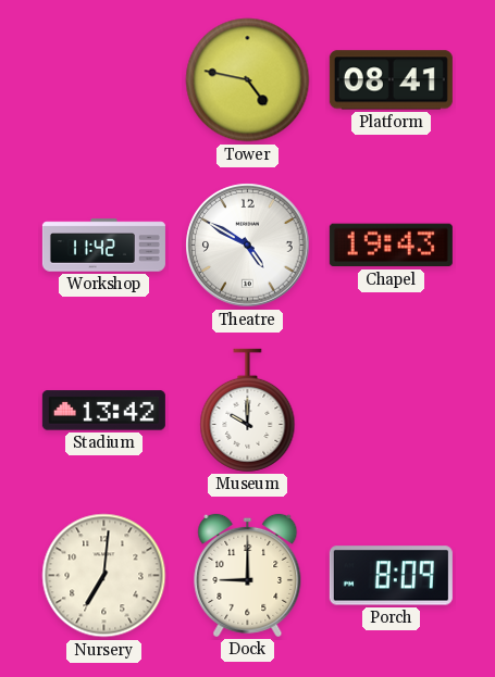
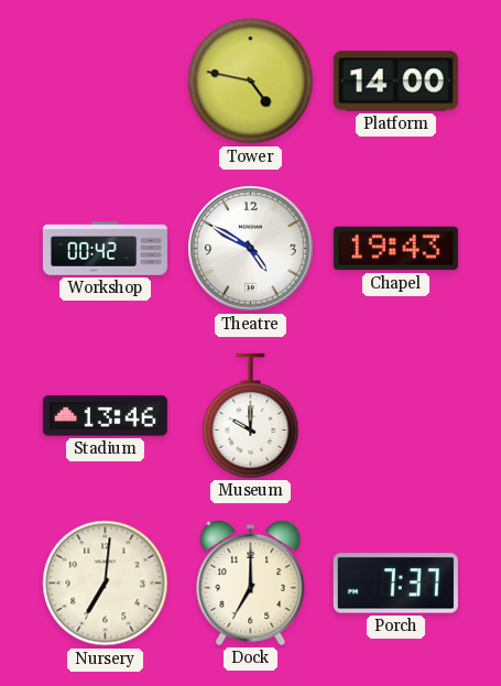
Platform: 08:41 -> 14:00 (395, 81)
Workshop: 11:42 -> 00:42 (105, 249)
Stadium: 13:42 -> 13:46 (105, 416)
Dock: 9:00 -> 7:00 (251, 582)
Porch: 8:09 -> 7:37 (395, 584)
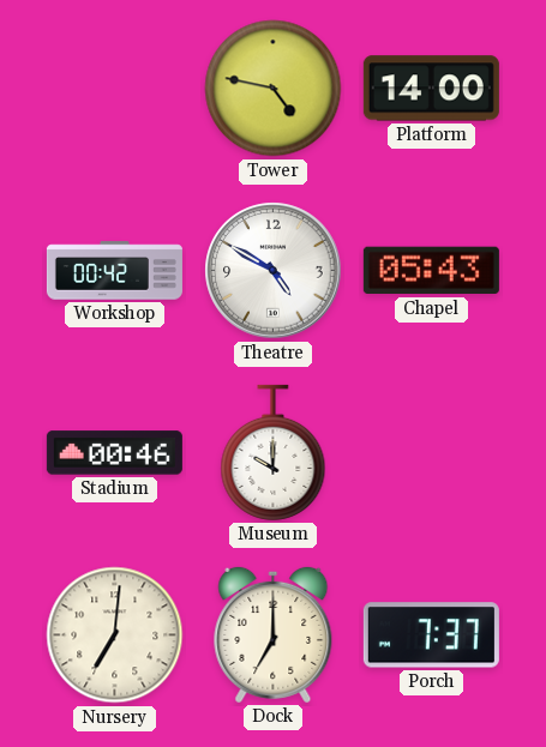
Chapel: 19:43 -> 05:43 (431, 271)
Stadium: 13:46 -> 00:46 (114, 453)
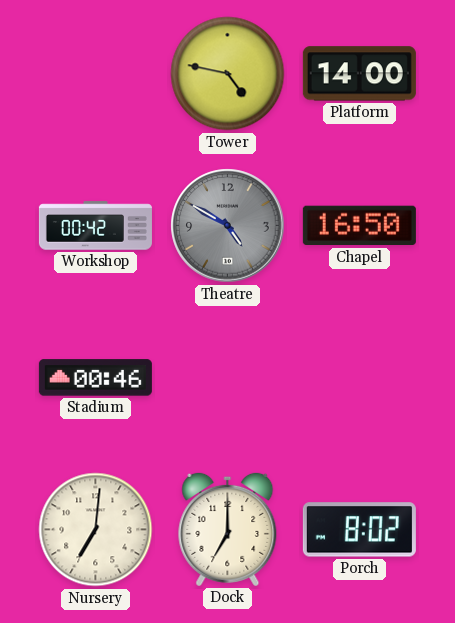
Theatre dial: white -> grey (228, 226)
Chapel: 05:43 -> 16:50 (359, 226)
Museum: 10:00 -> none (274, 452)
Porch: 7:37 -> 8:02 (359, 530)
